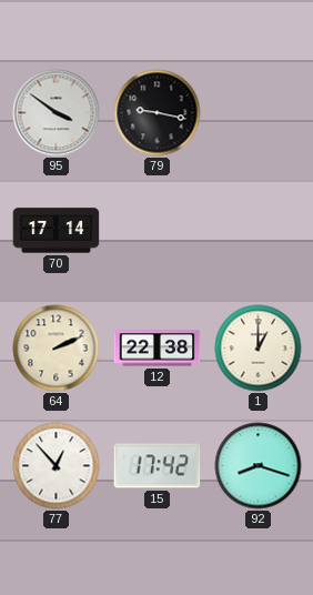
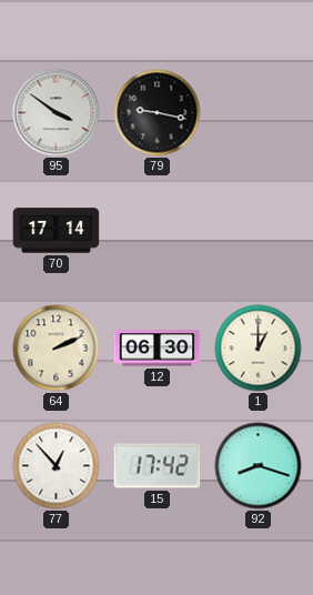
12: 22:38 -> 06:30 (158, 349)
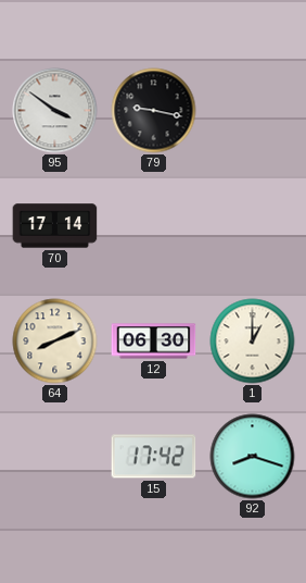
64: 2:11 -> 8:11 (55, 342)
77: 12:53 -> none (57, 466)
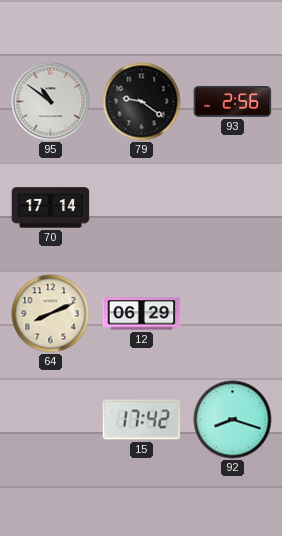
95: 3:51 -> 10:51 (51, 102)
79: 9:17 -> 9:21 (142, 102)
93: none -> 2:56 (233, 101)
12: 06:30 -> 06:29 (142, 314)
1: 1:00 -> none (253, 342)
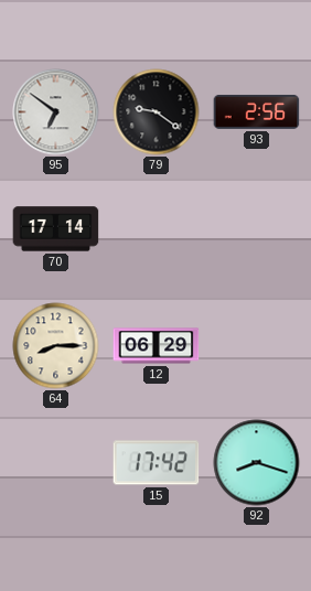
95: 10:51 -> 6:51 (56, 112)
64: 8:11 -> 8:15 (56, 346)
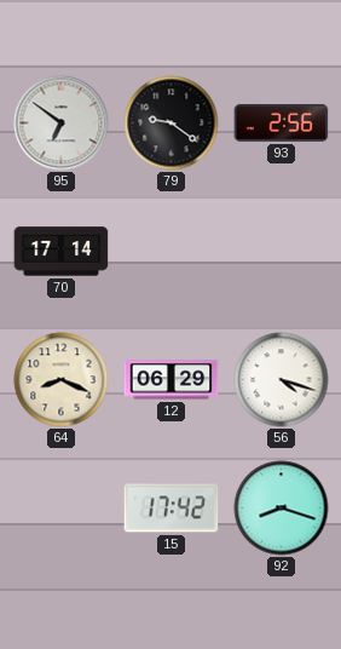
64: 8:15 -> 8:19 (62, 380)
56: none -> 4:18 (282, 380)
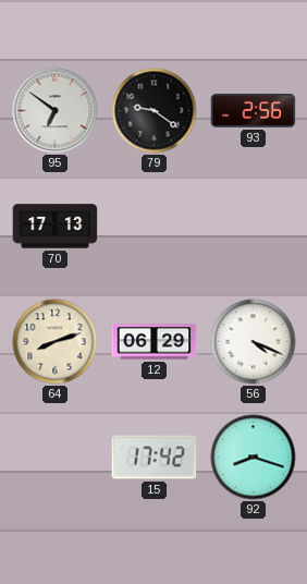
70: 17:14 -> 17:13 (56, 227)
64: 8:19 -> 8:12 (56, 342)
56: 4:18 -> 4:19 (254, 342)
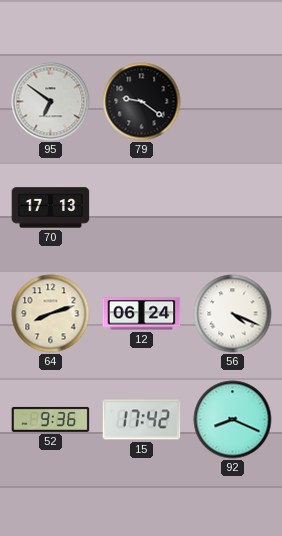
93: 2:56 -> none (254, 110)
12: 06:29 -> 06:24 (142, 314)
52: none -> 9:36 (51, 419)
92: 8:18 -> 8:19 (233, 420)
